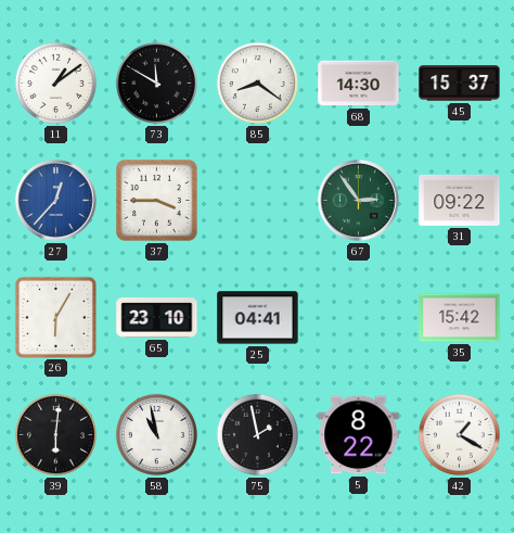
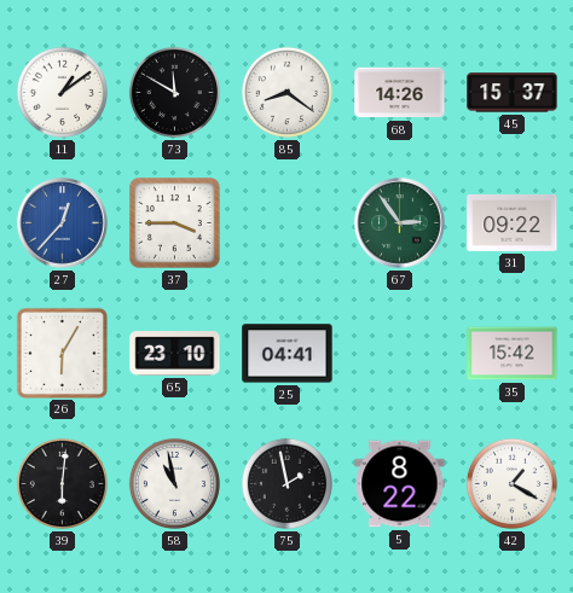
68: 14:30 -> 14:26 (400, 93)
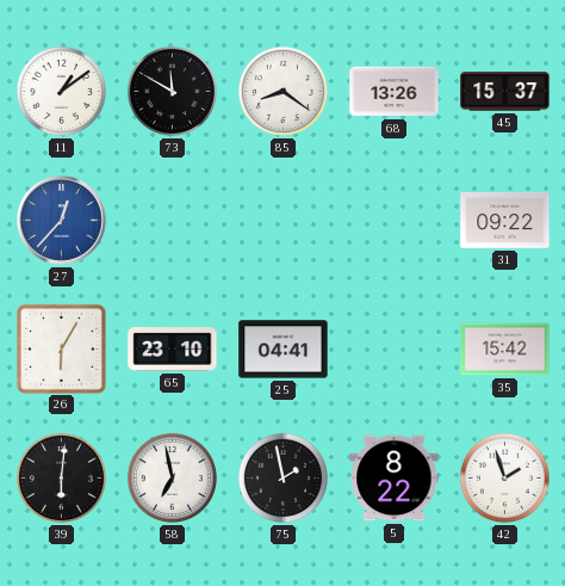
68: 14:26 -> 13:26 (395, 92)
37: 3:45 -> none (175, 223)
67: 2:54 -> none (400, 223)
58: 10:58 -> 6:58 (172, 477)
42: 1:20 -> 1:57 (504, 477)
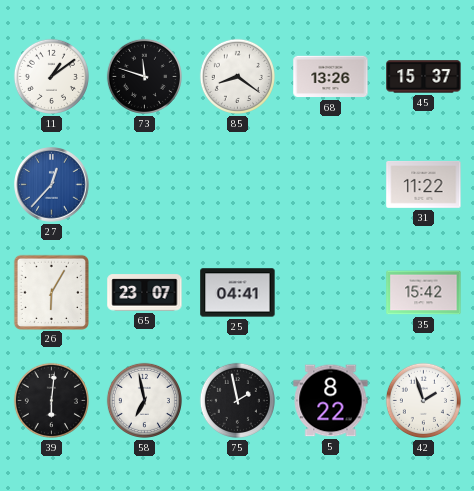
73: 11:50 -> 11:48 (144, 76)
31: 09:22 -> 11:22 (424, 185)
65: 23:10 -> 23:07 (145, 293)
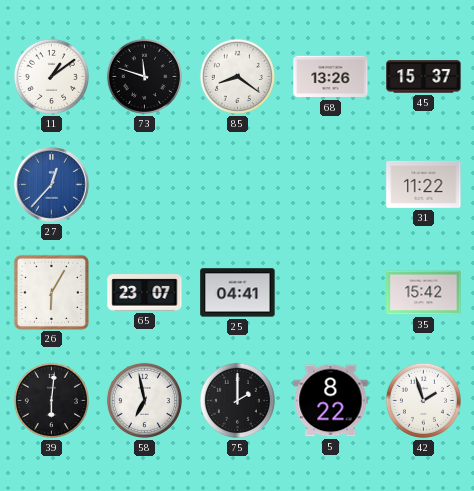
75: 1:58 -> 2:00 (237, 400)
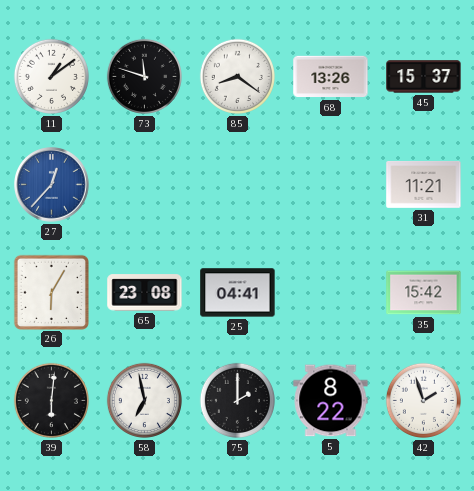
31: 11:22 -> 11:21 (424, 185)
65: 23:07 -> 23:08 (145, 293)
